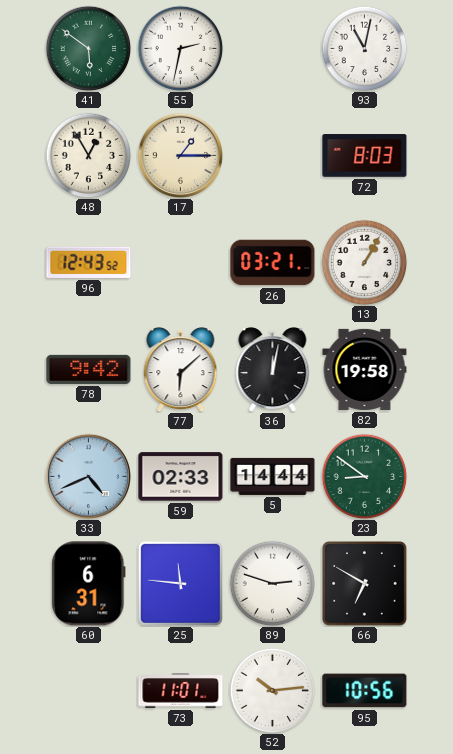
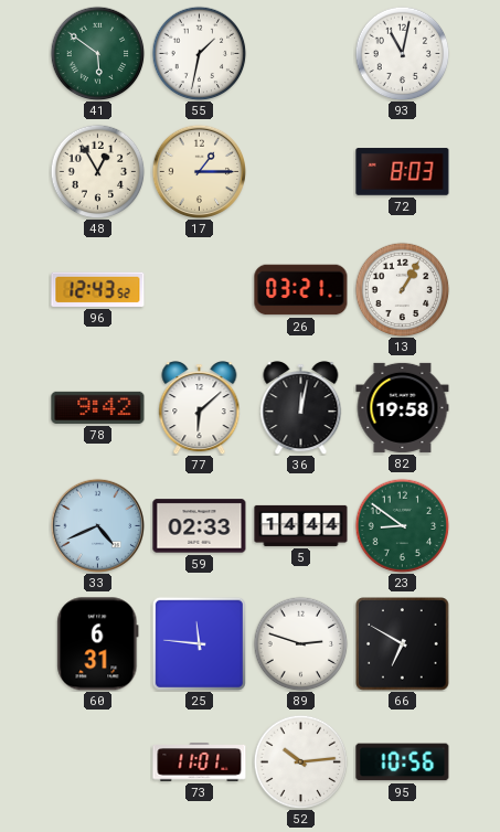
55: 2:32 -> 1:32 (199, 53)
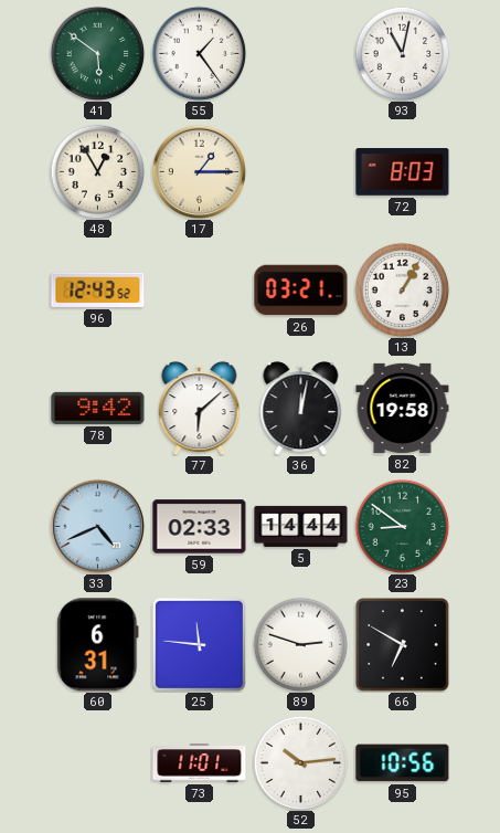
55: 1:32 -> 1:24 (199, 53)
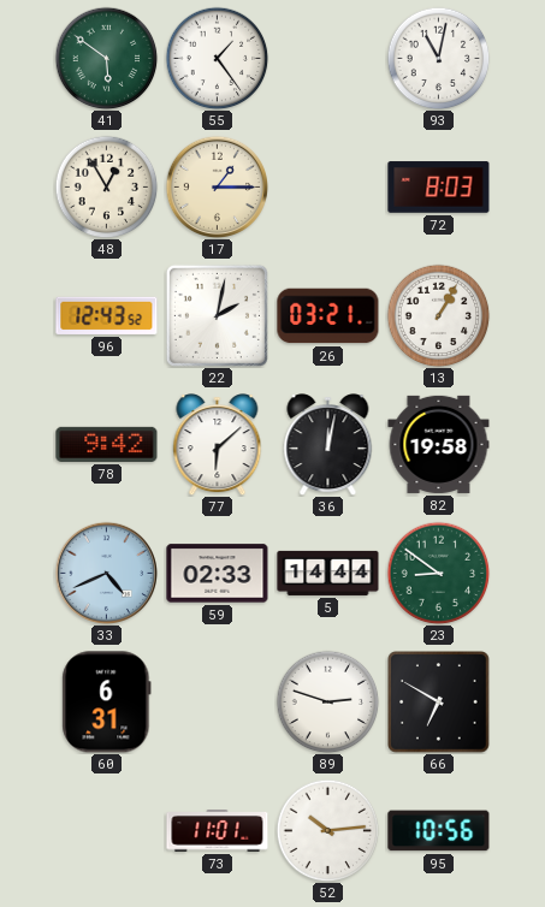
22: none -> 2:02 (217, 315)
25: 11:46 -> none (199, 644)
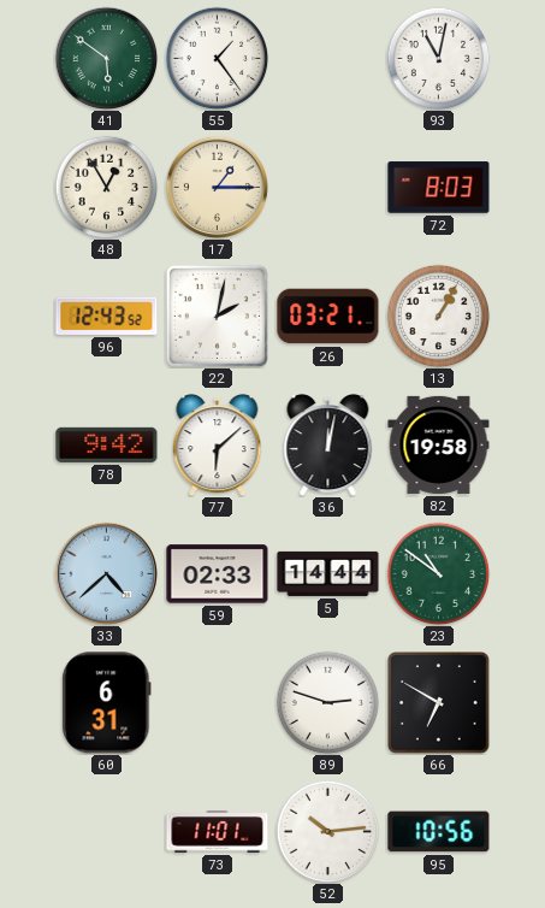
33: 4:41 -> 4:38 (106, 573)
23: 8:51 -> 10:51 (438, 573)
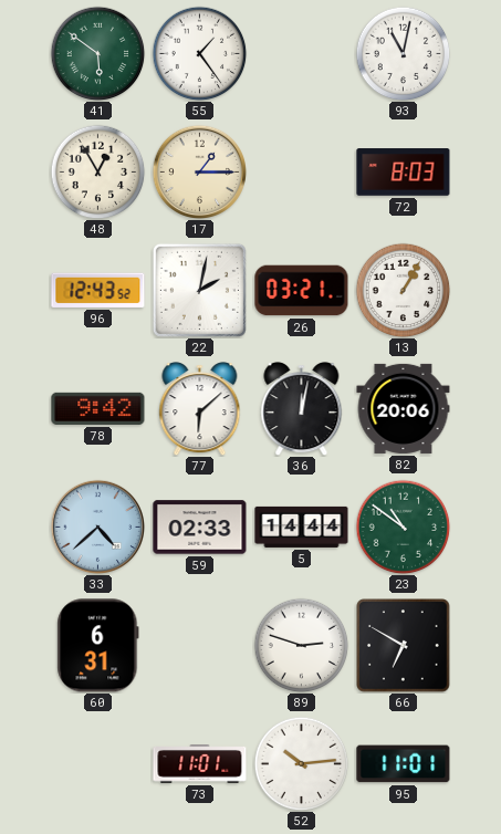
82: 19:58 -> 20:06 (404, 408)
95: 10:56 -> 11:01 (404, 764)
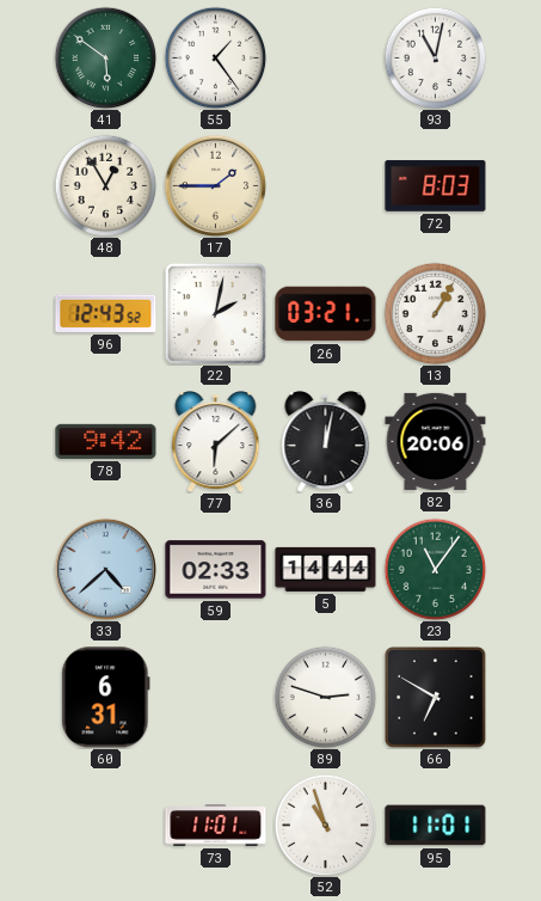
17: 1:15 -> 1:45 (215, 185)
23: 10:51 -> 11:06 (435, 569)
52: 10:14 -> 10:57 (325, 825)
